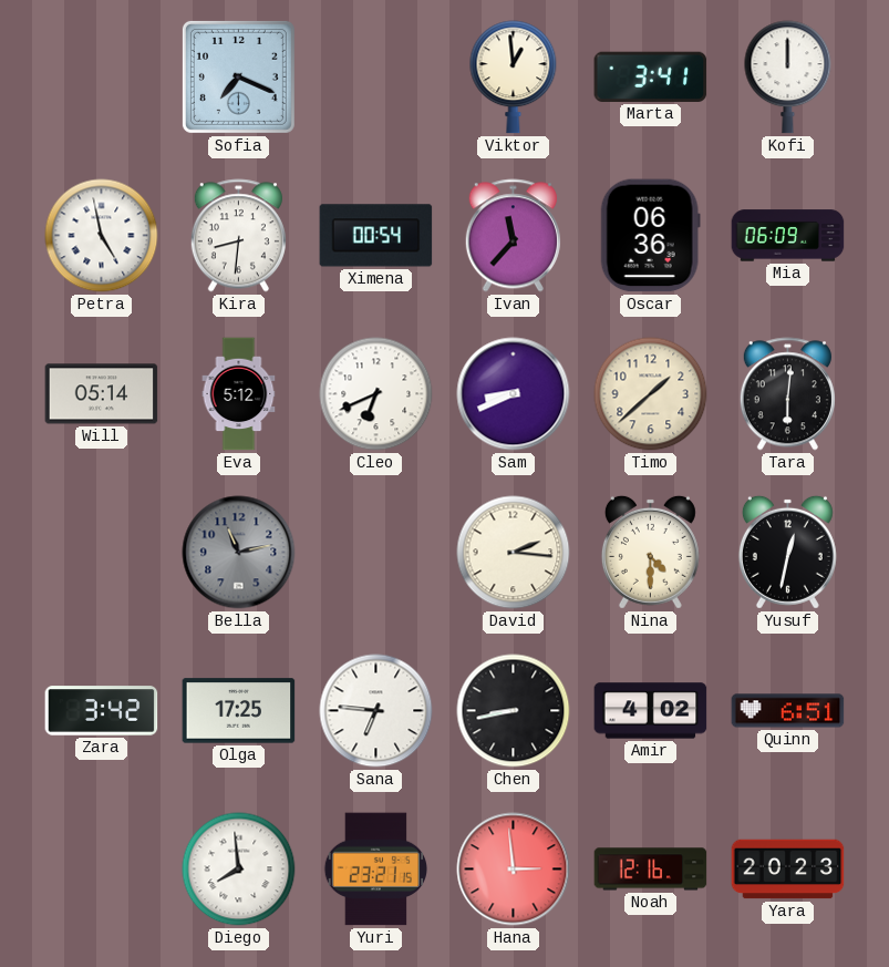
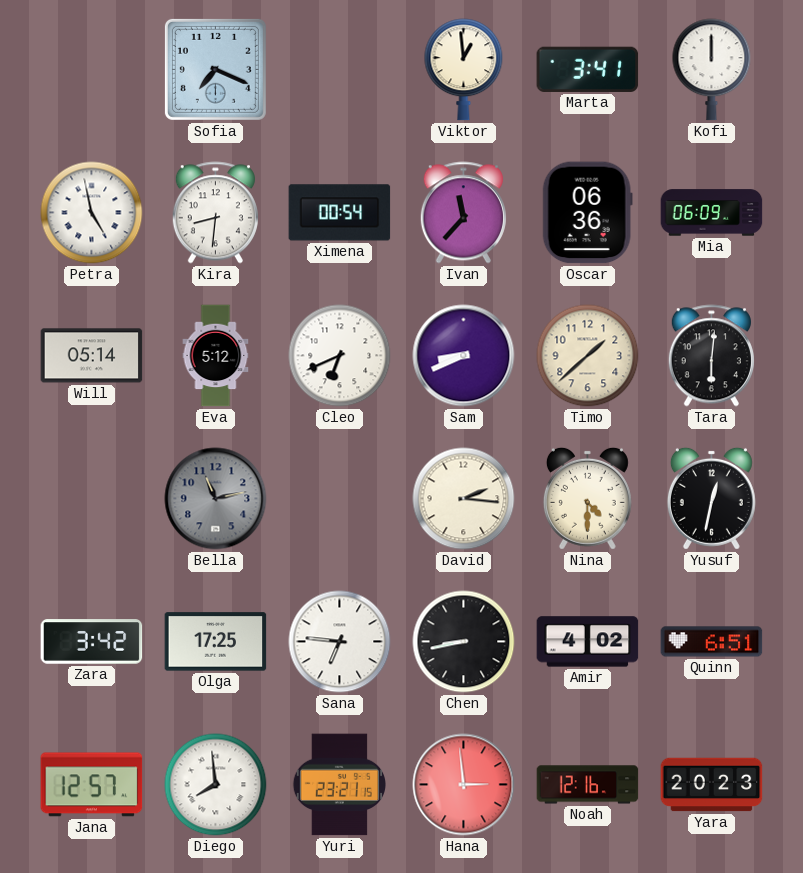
Jana: none -> 12:57 (92, 785)
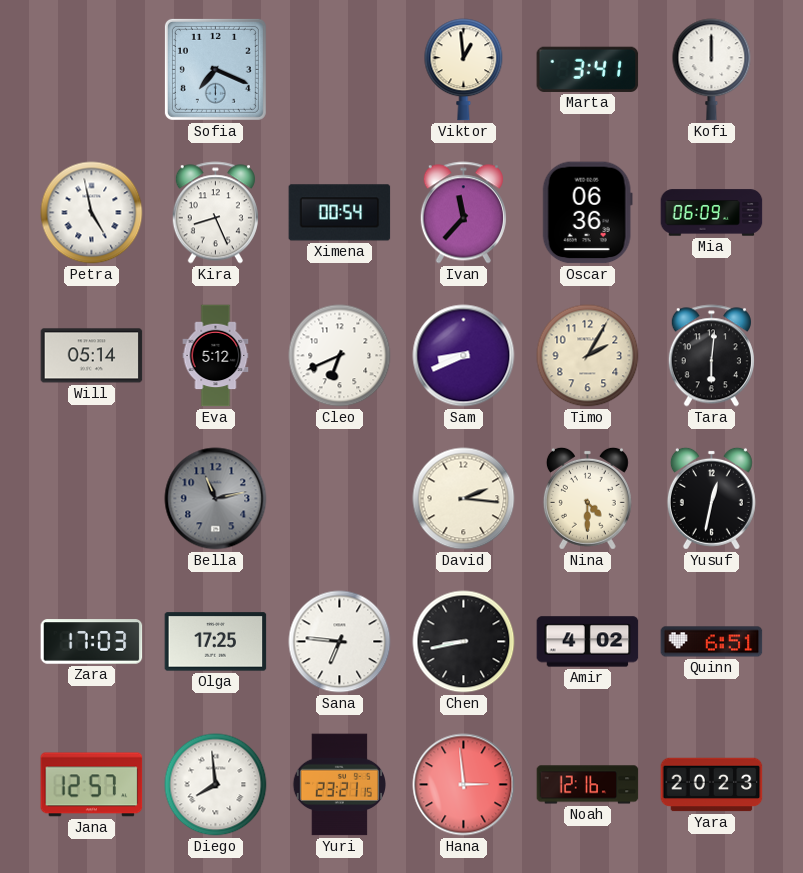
Kira: 8:31 -> 8:26 (215, 213)
Timo: 1:38 -> 2:05 (588, 356)
Zara: 3:42 -> 17:03 (92, 642)
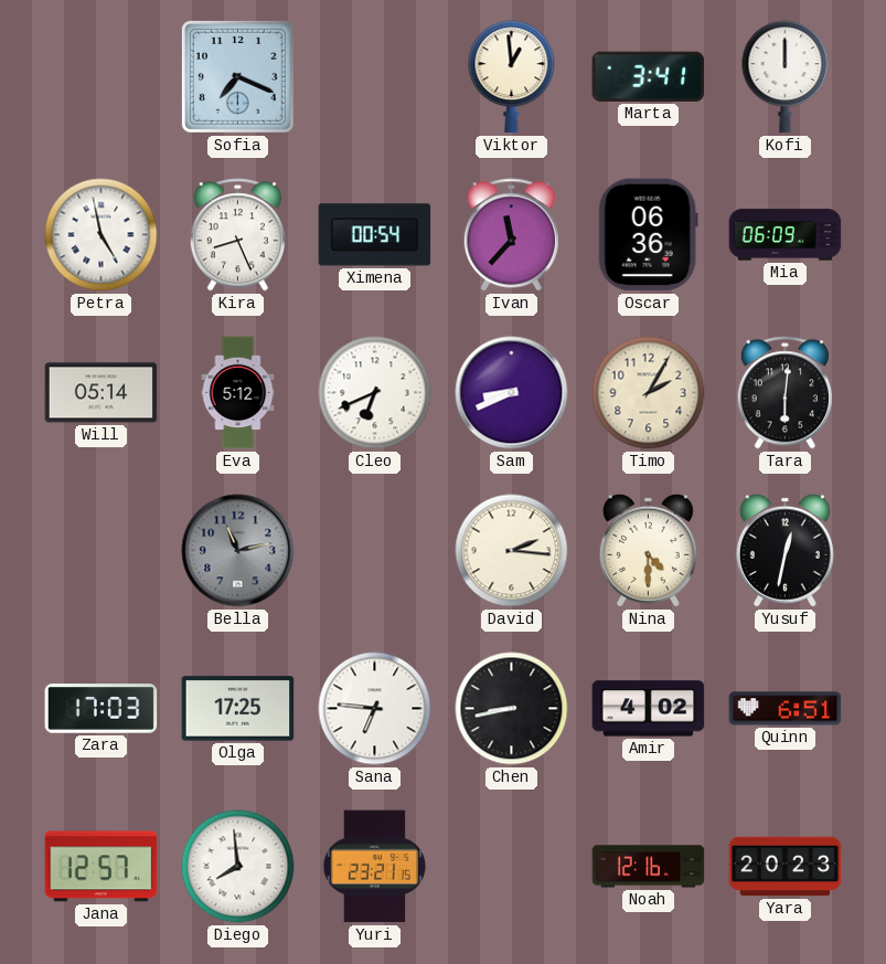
Hana: 2:59 -> none (464, 785)
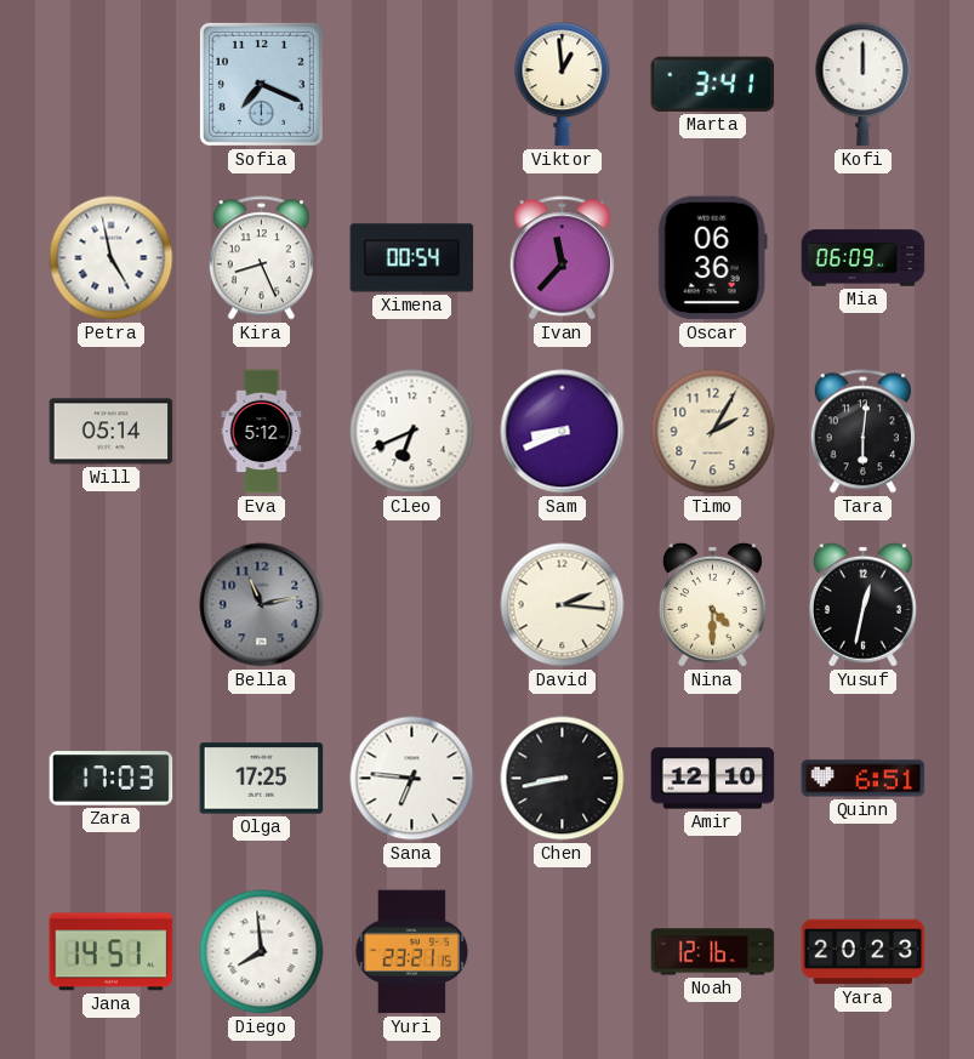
Amir: 4:02 -> 12:10 (713, 779)
Jana: 12:57 -> 14:51 (112, 952)
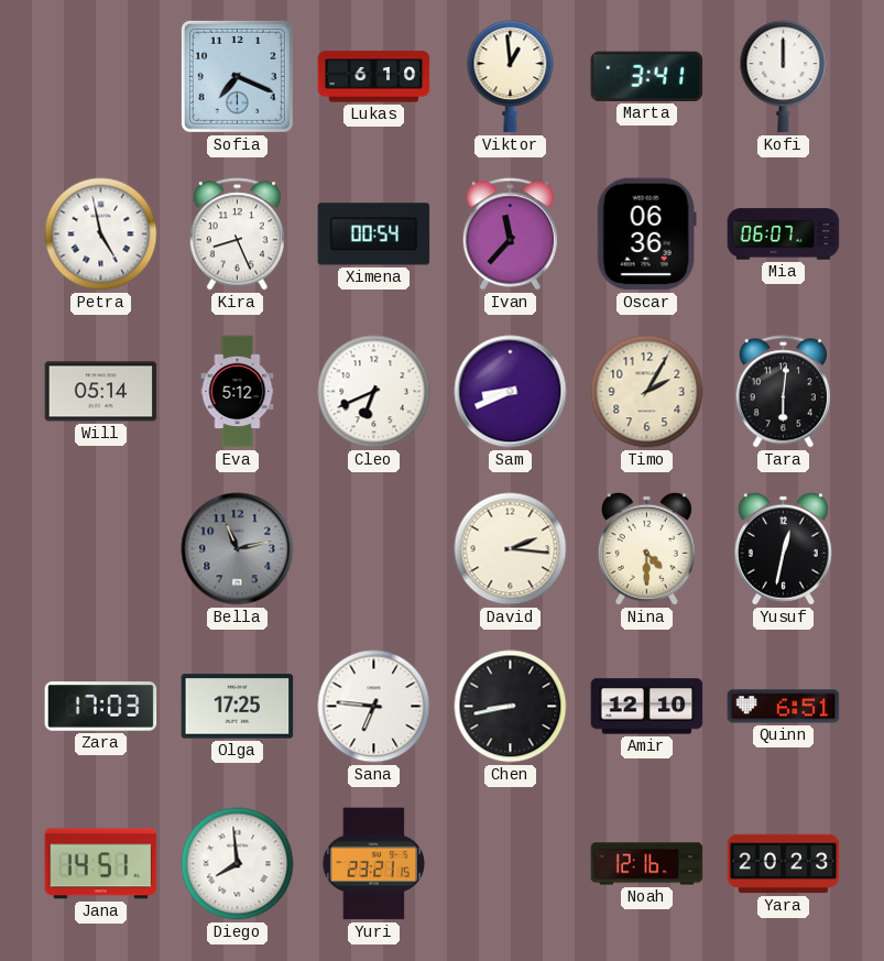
Lukas: none -> 6:10 (374, 77)
Mia: 06:09 -> 06:07 (784, 234)
